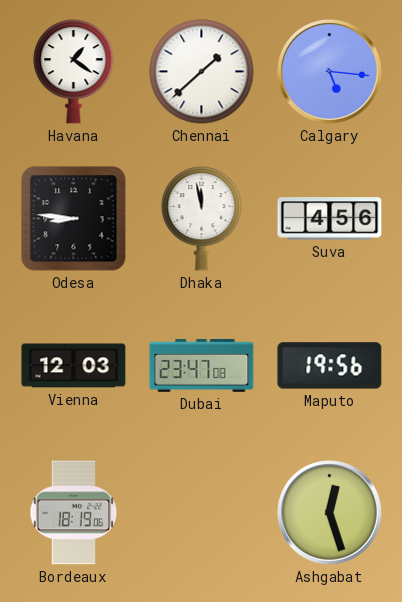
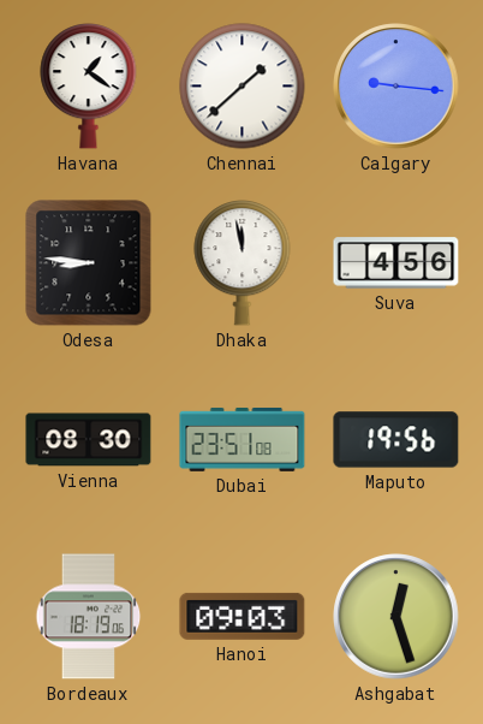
Calgary: 5:16 -> 9:16 (396, 87)
Vienna: 12:03 -> 08:30 (89, 440)
Dubai: 23:47 -> 23:51 (243, 439)
Hanoi: none -> 09:03 (243, 616)
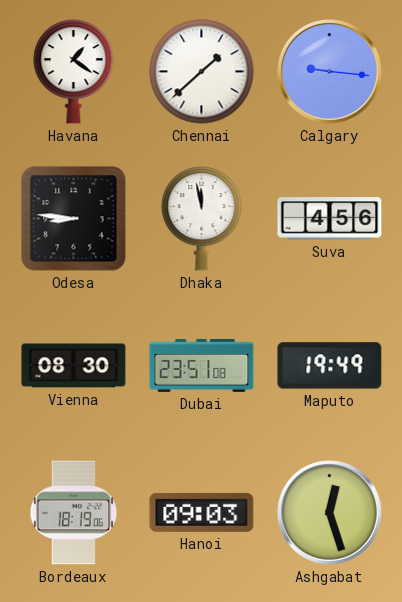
Maputo: 19:56 -> 19:49 (330, 366)
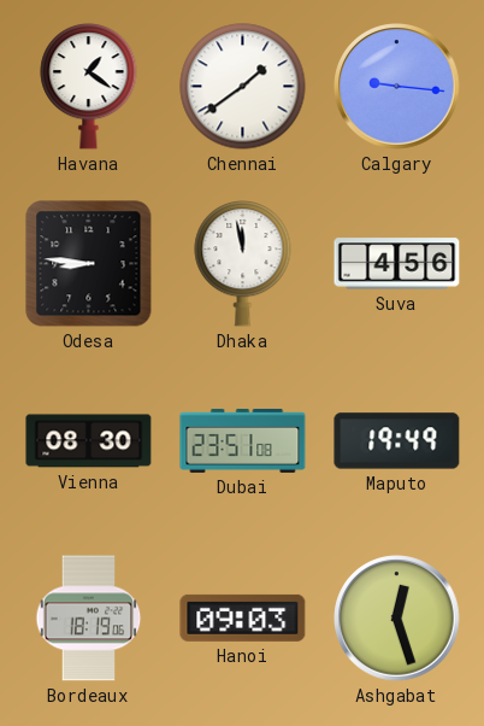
Chennai: 1:38 -> 1:39 (243, 87)
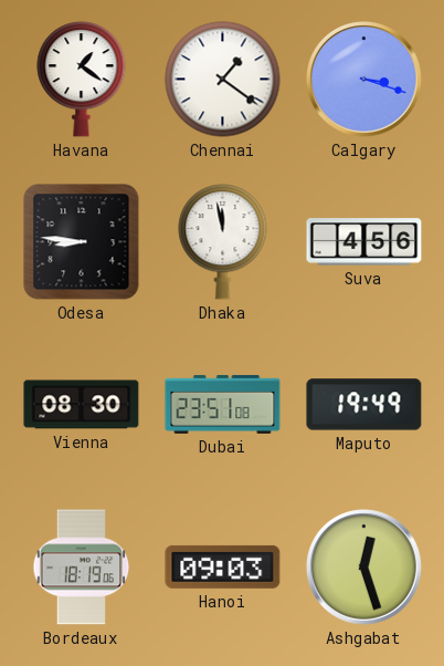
Chennai: 1:39 -> 1:21 (223, 80)
Calgary: 9:16 -> 3:18 (364, 80)
